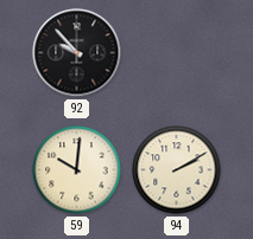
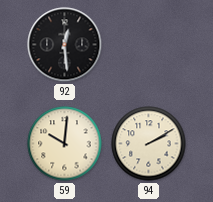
92: 9:53 -> 12:29 (65, 45)
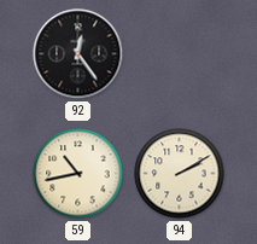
92: 12:29 -> 12:24 (78, 54)
59: 10:01 -> 10:43 (78, 174)
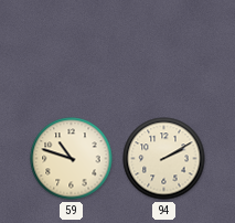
92: 12:24 -> none (78, 54)
59: 10:43 -> 10:48 (72, 159)
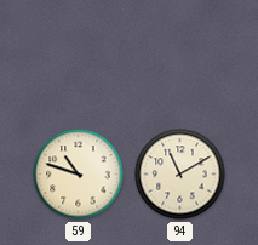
94: 2:10 -> 11:10 (180, 175)
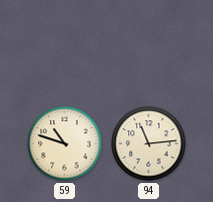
94: 11:10 -> 11:14 (149, 144)
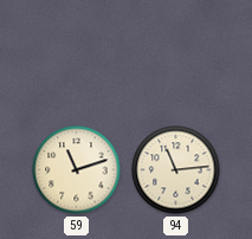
59: 10:48 -> 11:12 (77, 170)
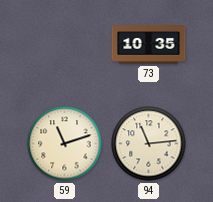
73: none -> 10:35 (149, 45)
